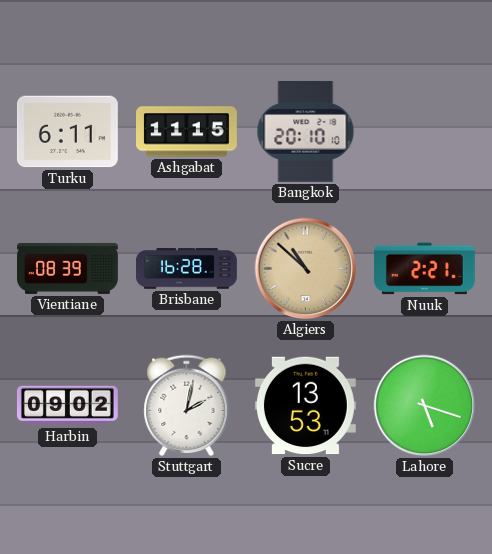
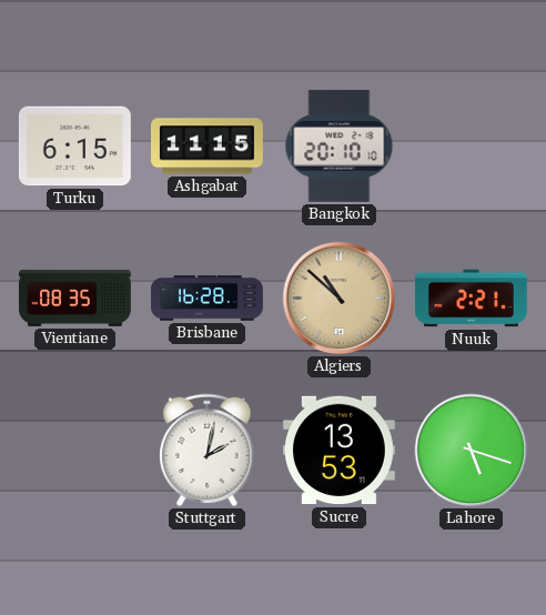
Turku: 6:11 -> 6:15 (74, 147)
Vientiane: 08:39 -> 08:35 (75, 298)
Harbin: 09:02 -> none (67, 406)
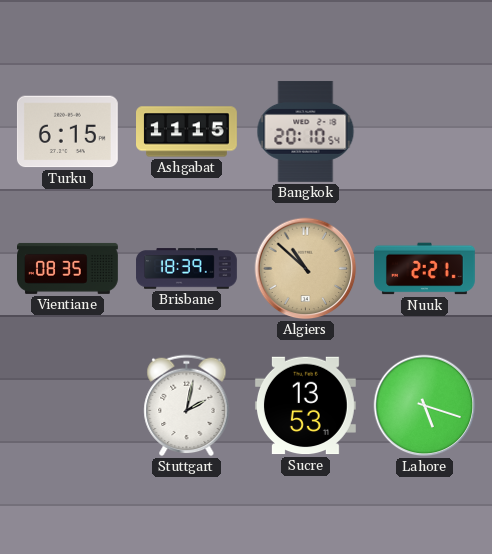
Bangkok: 20:10:10 -> 20:10:54 (306, 131)
Brisbane: 16:28 -> 18:39 (187, 269)
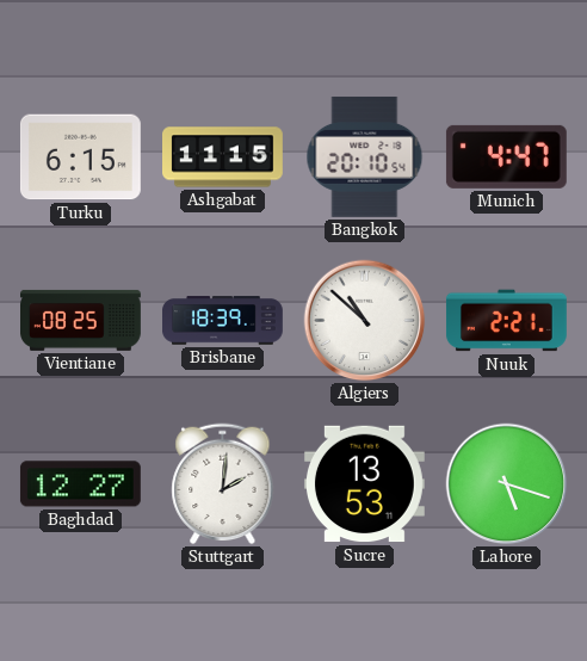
Munich: none -> 4:47 (506, 156)
Vientiane: 08:35 -> 08:25 (81, 320)
Algiers dial: champagne -> white (365, 321)
Baghdad: none -> 12:27 (80, 484)
Stuttgart: 2:02 -> 2:01 (223, 484)
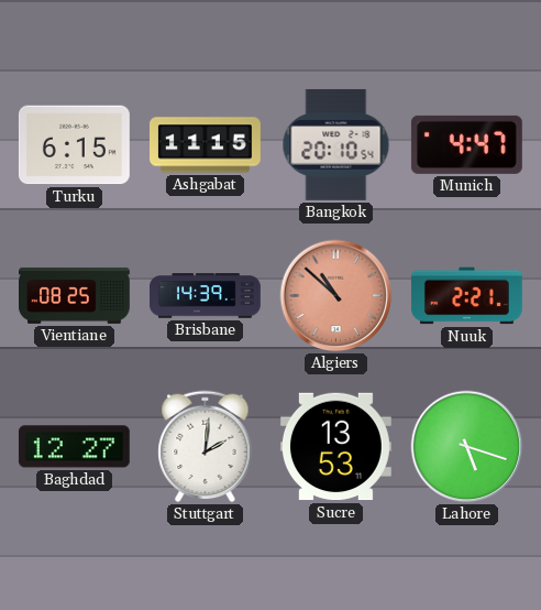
Brisbane: 18:39 -> 14:39 (206, 296)
Algiers dial: white -> salmon (336, 296)
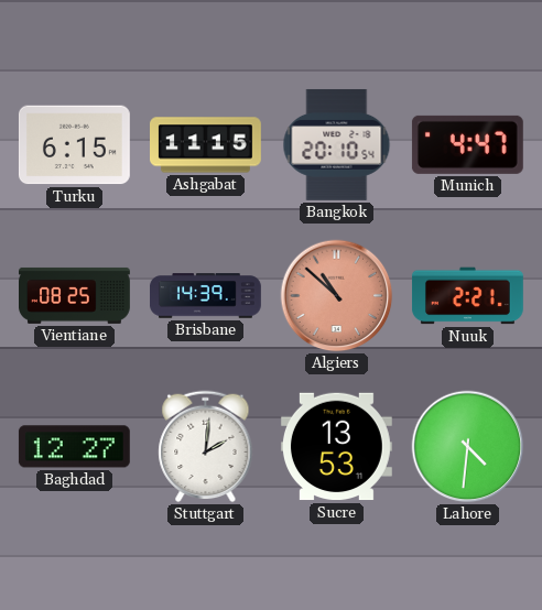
Lahore: 5:18 -> 4:31 (468, 447)
